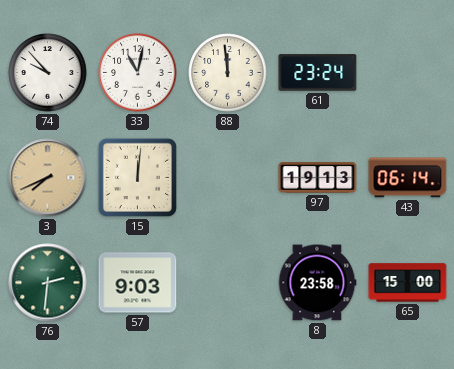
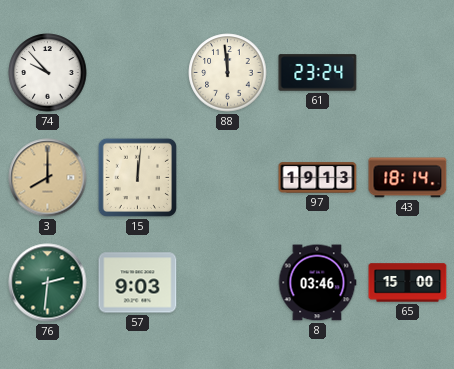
33: 11:02 -> none (138, 73)
3: 7:41 -> 8:00 (48, 178)
43: 06:14 -> 18:14 (408, 178)
8: 23:58 -> 03:46 (317, 283)
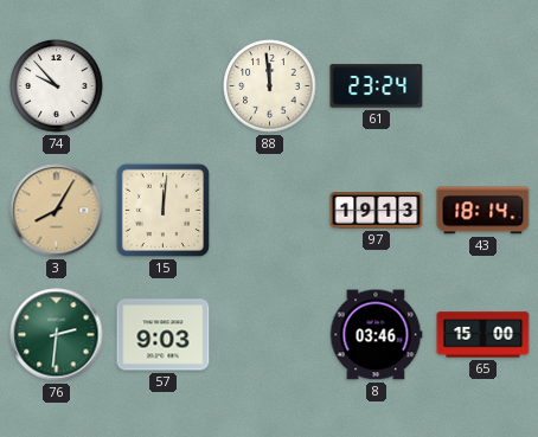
3: 8:00 -> 8:05 (57, 211)
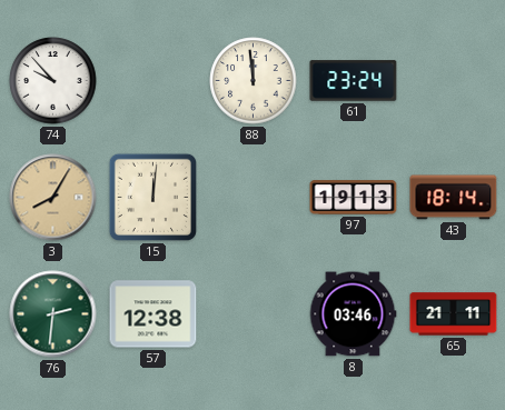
57: 9:03 -> 12:38 (154, 314)
65: 15:00 -> 21:11 (454, 314)
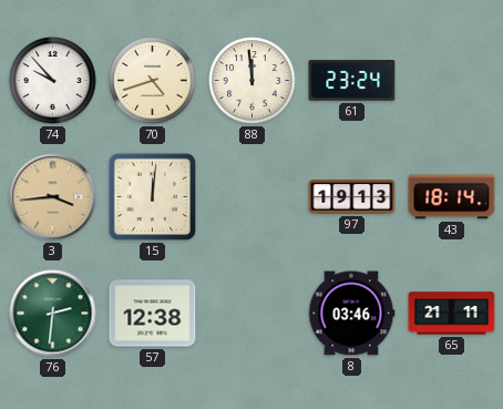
70: none -> 4:42 (153, 81)
3: 8:05 -> 3:44 (53, 197)
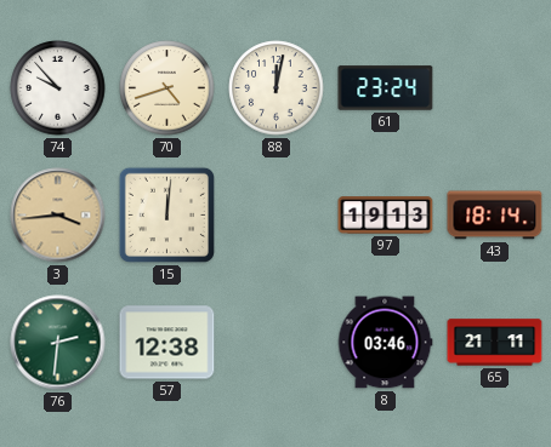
88: 11:59 -> 12:02 (277, 88)
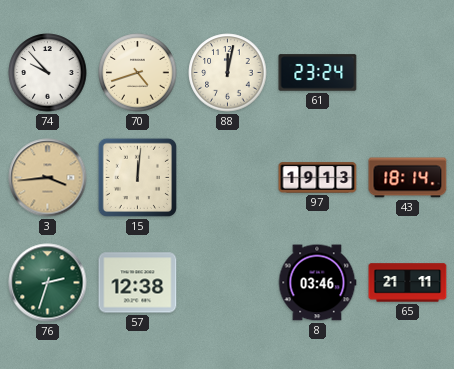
76: 2:31 -> 2:33 (48, 283)
